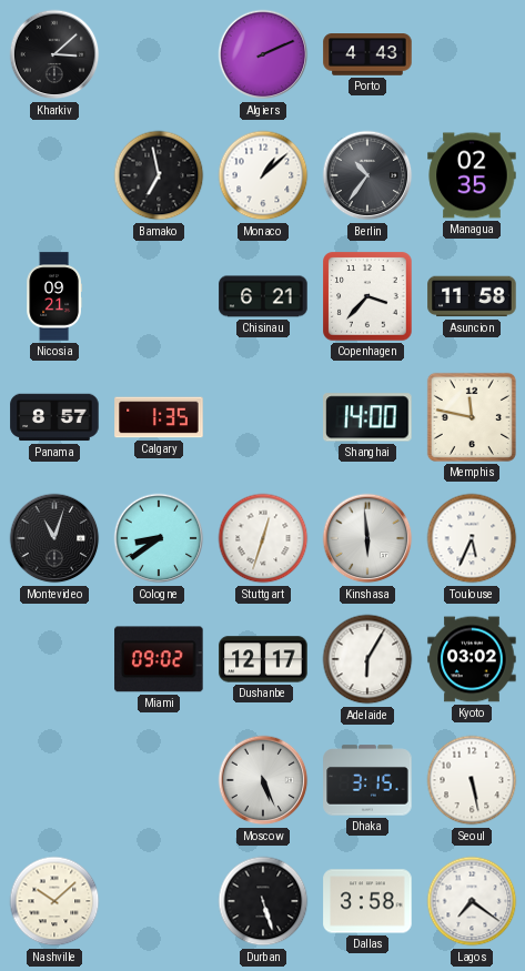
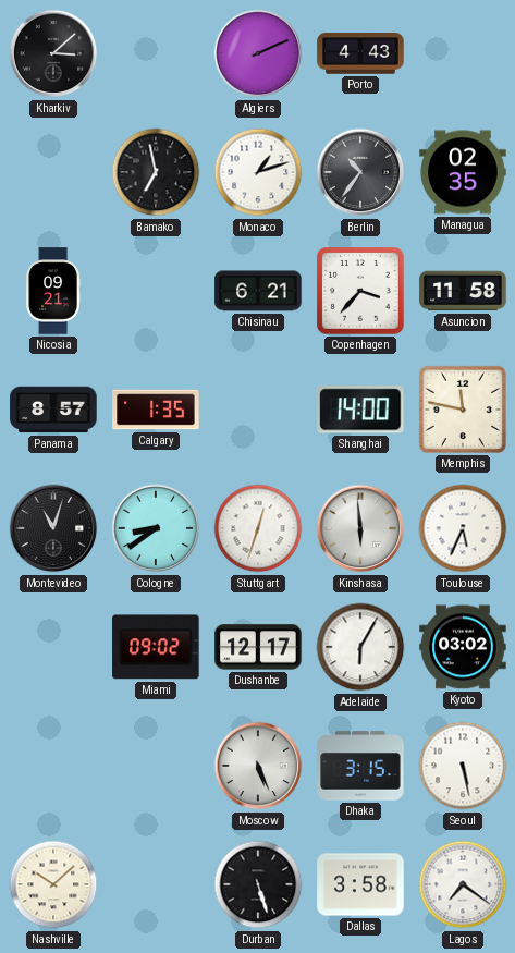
Monaco: 1:08 -> 1:12 (258, 172)
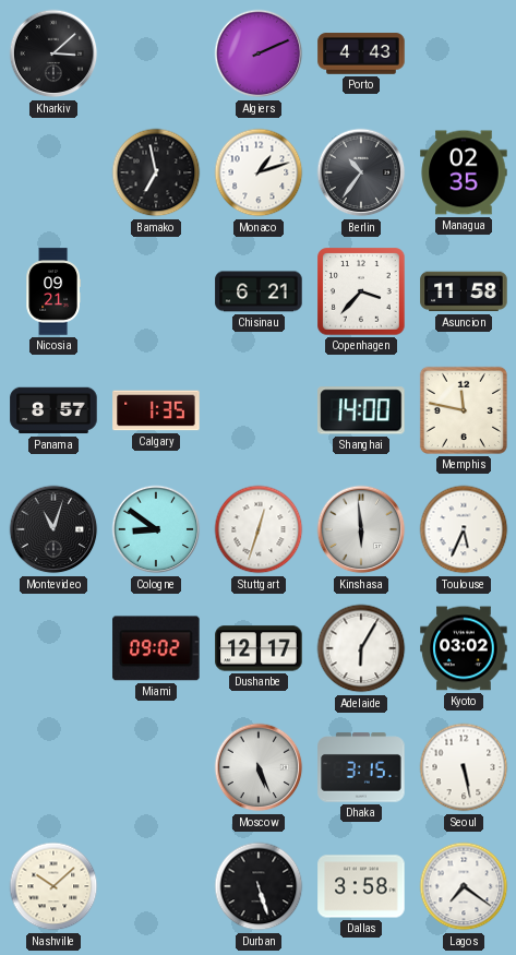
Cologne: 8:39 -> 8:51 (156, 529)
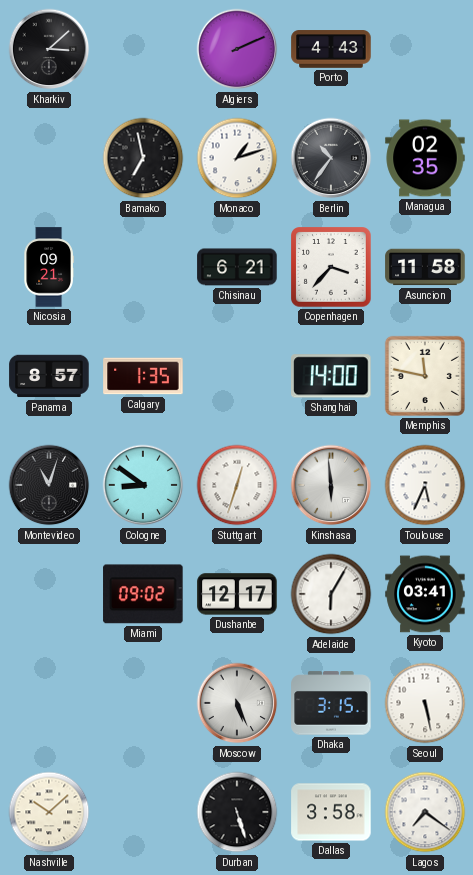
Kyoto: 03:02 -> 03:41 (425, 594)
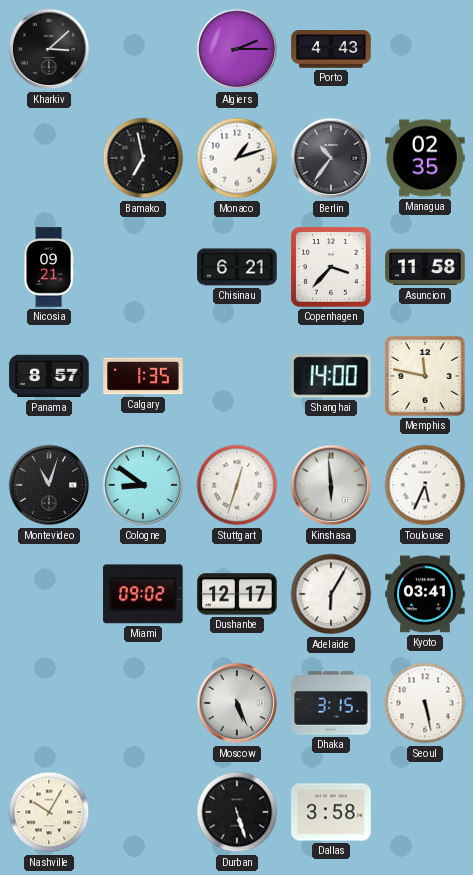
Algiers: 2:11 -> 2:15 (237, 49)
Nashville: 10:08 -> 10:05 (49, 812)
Lagos: 7:21 -> none (425, 812)
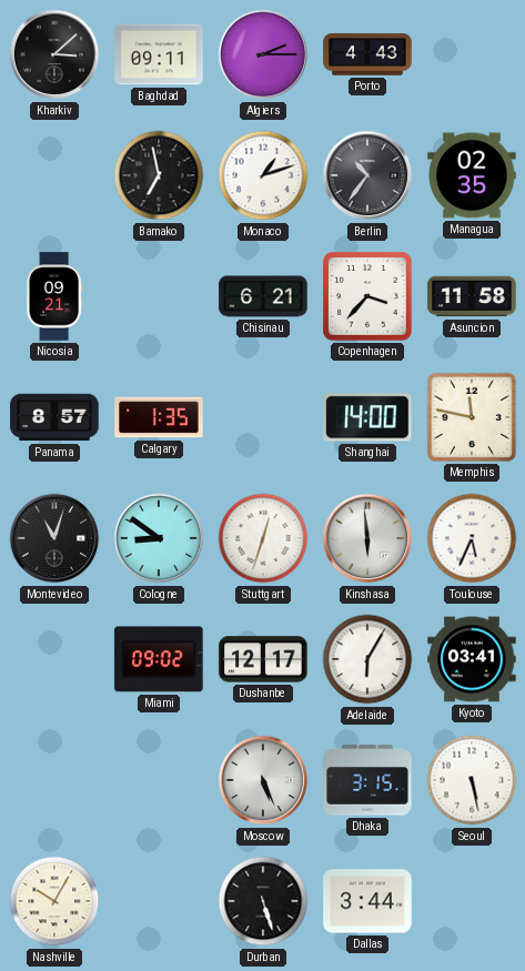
Baghdad: none -> 09:11 (159, 54)
Dallas: 3:58 -> 3:44 (367, 901)
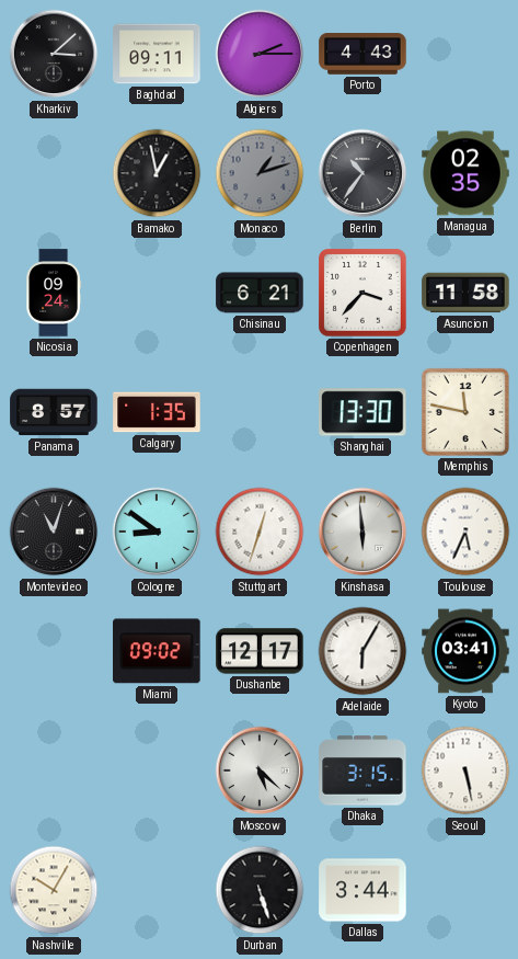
Bamako: 6:58 -> 12:58 (157, 173)
Monaco dial: white -> grey (260, 173)
Nicosia: 09:21 -> 09:24 (53, 293)
Shanghai: 14:00 -> 13:30 (362, 412)
Moscow: 5:26 -> 5:22 (260, 770)
